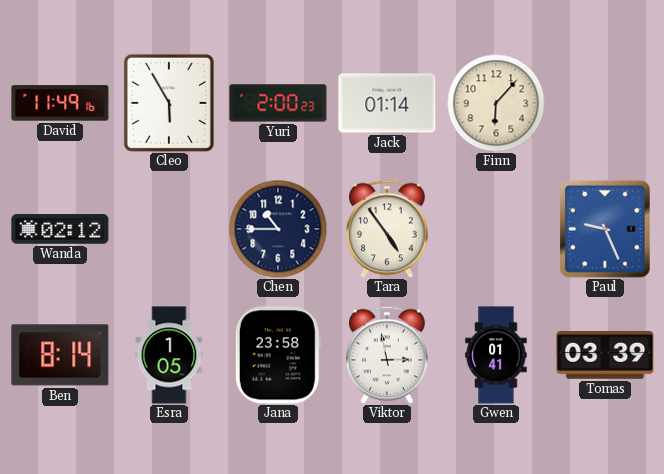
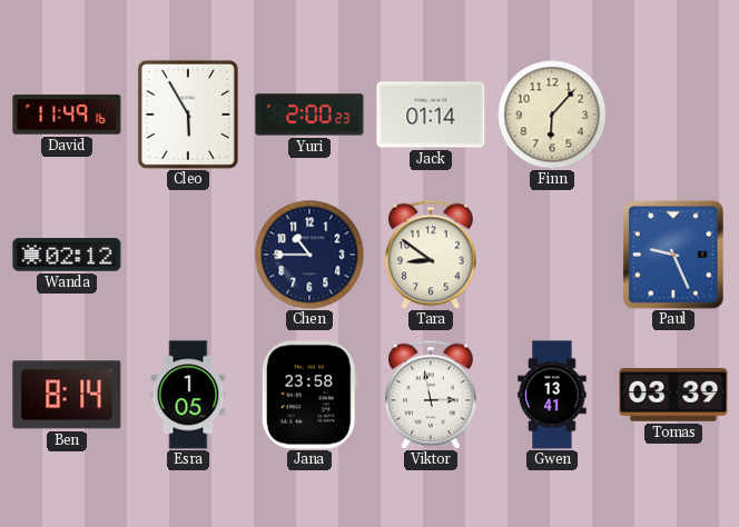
Tara: 4:54 -> 8:51 (431, 255)
Gwen: 01:41 -> 13:41 (552, 395)
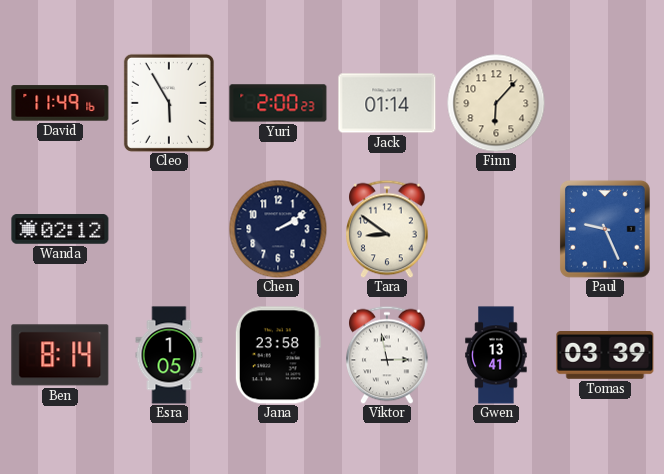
Chen: 10:45 -> 2:10 (278, 229)
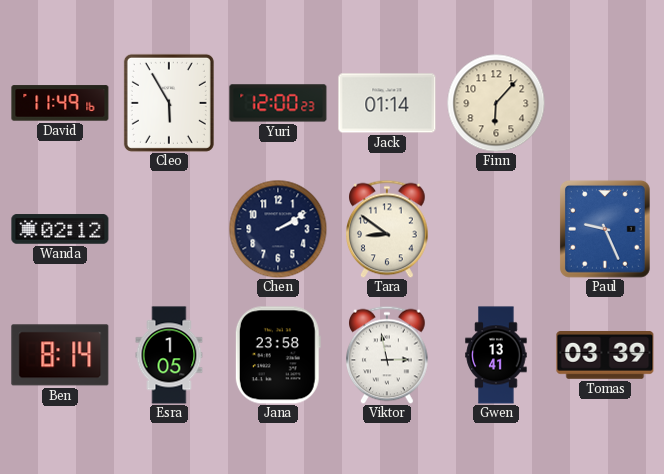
Yuri: 2:00 -> 12:00 (278, 103)
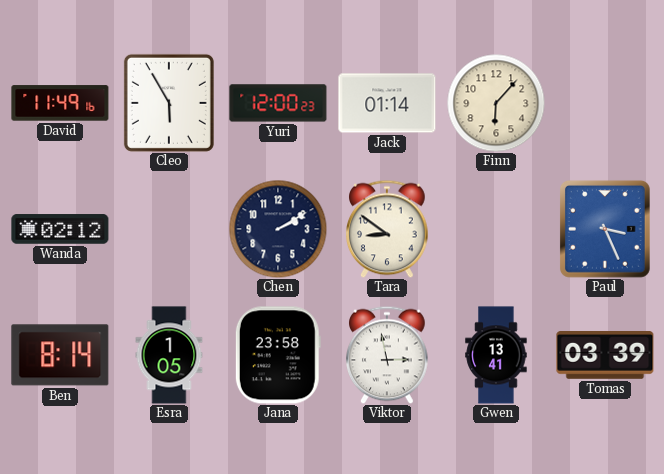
Paul: 9:26 -> 3:26 (605, 229)
